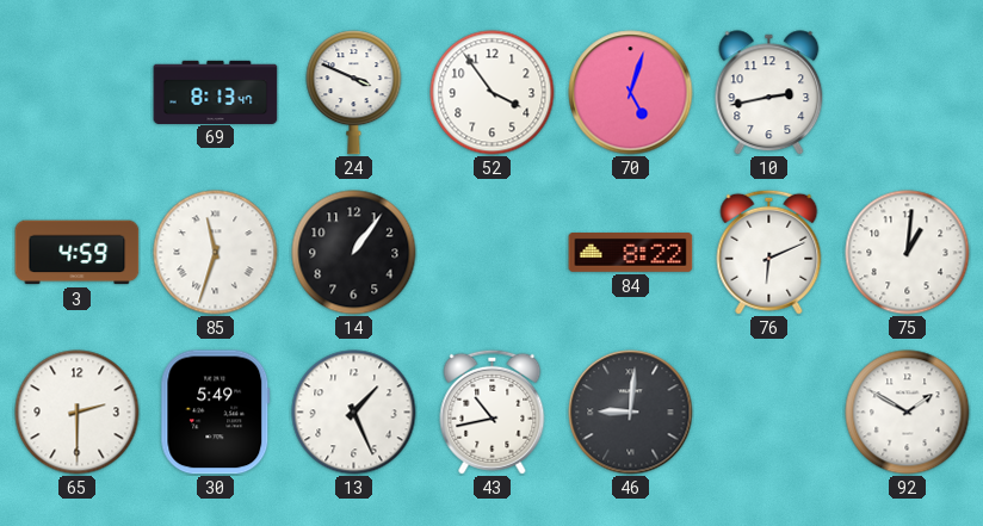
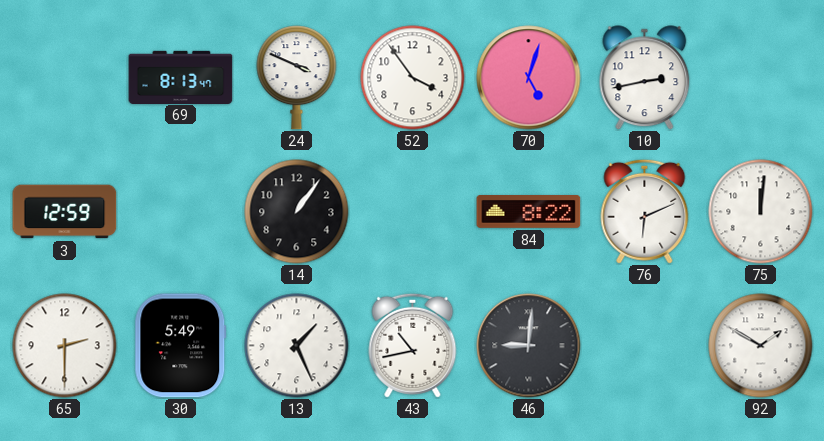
3: 4:59 -> 12:59 (65, 212)
85: 11:33 -> none (216, 253)
75: 1:01 -> 12:01 (761, 212)
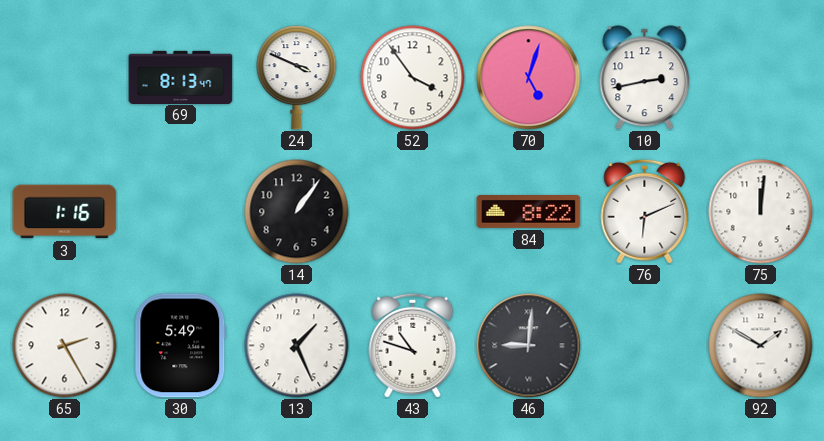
3: 12:59 -> 1:16 (65, 212)
65: 2:30 -> 2:25 (65, 346)
43: 10:43 -> 10:48 (413, 345)
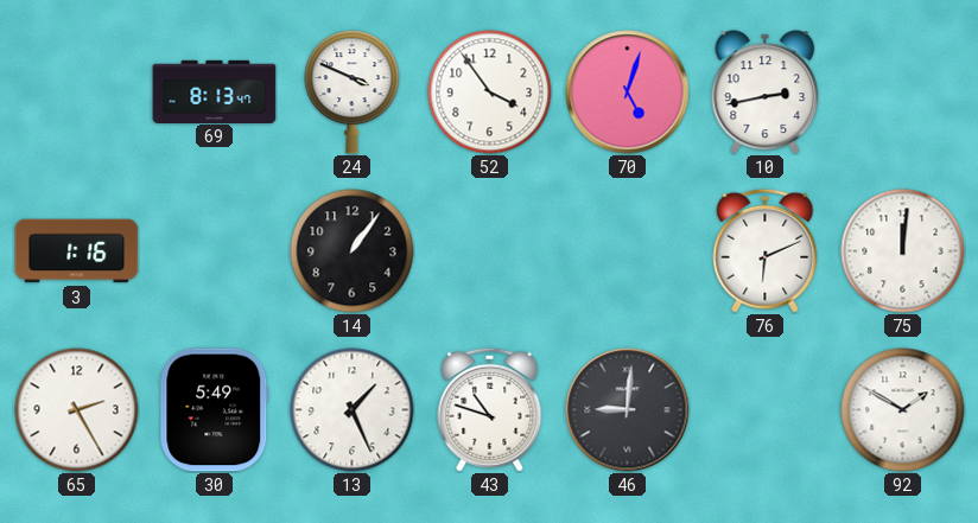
84: 8:22 -> none (529, 212)
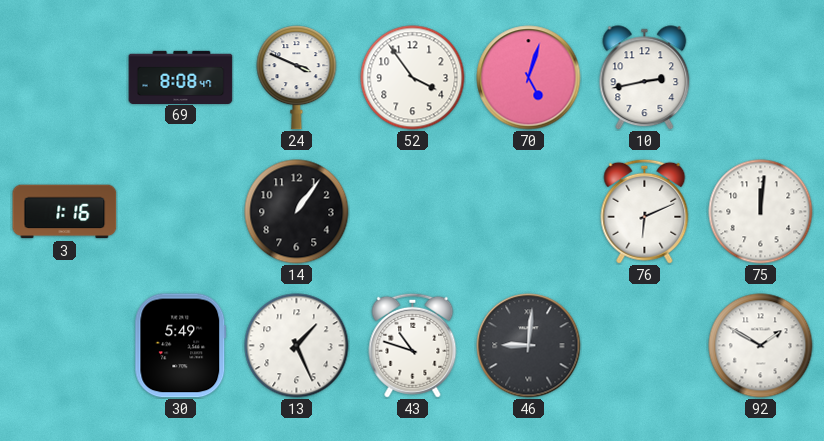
69: 8:13 -> 8:08 (181, 77)
65: 2:25 -> none (77, 410)
